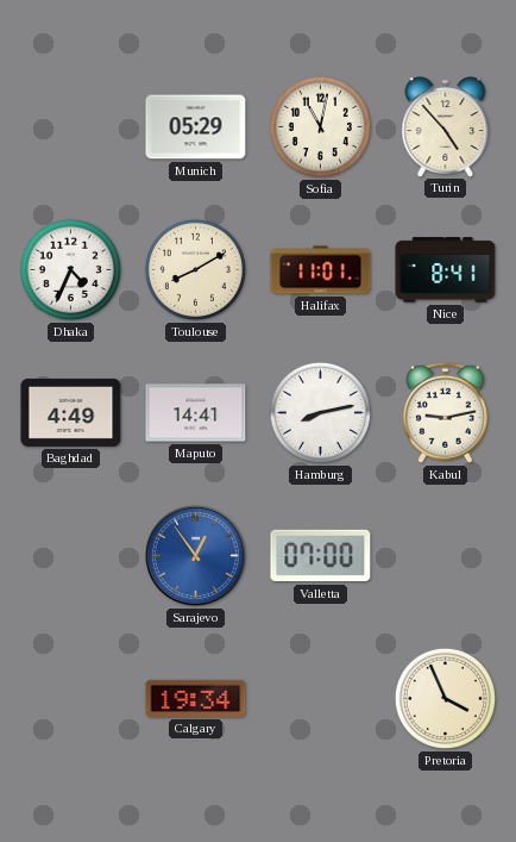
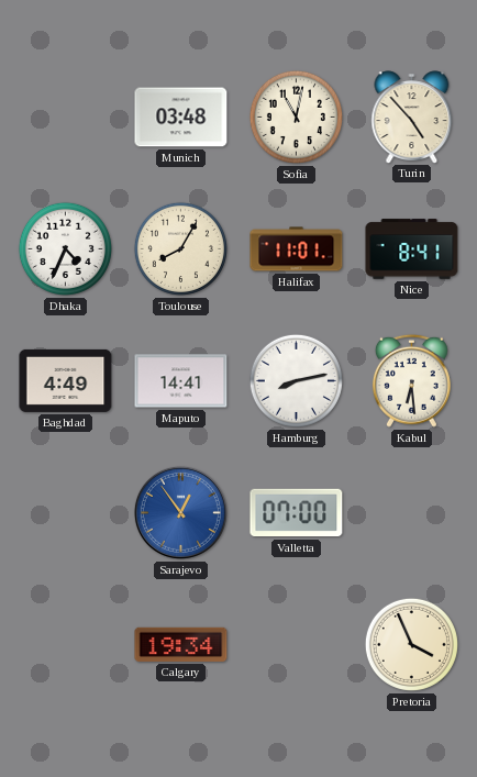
Munich: 05:29 -> 03:48 (181, 118)
Toulouse: 8:10 -> 8:05 (180, 248)
Kabul: 9:13 -> 6:29 (411, 380)
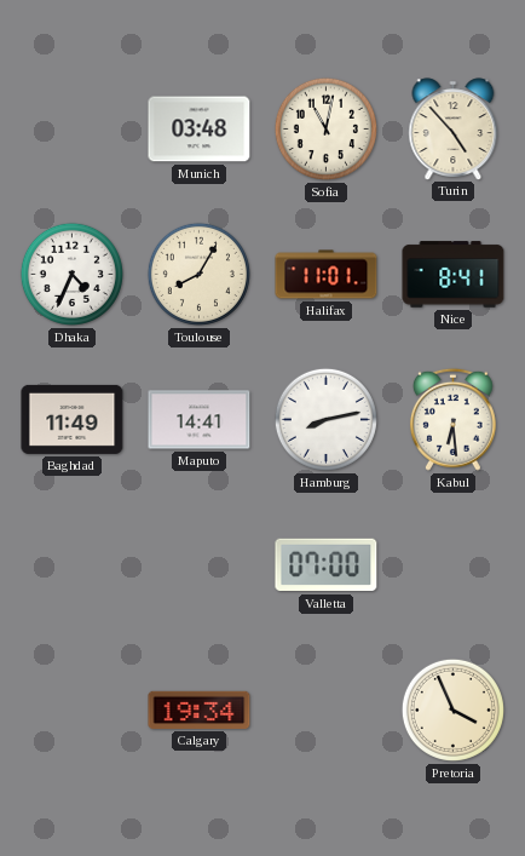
Baghdad: 4:49 -> 11:49 (73, 419)
Sarajevo: 12:54 -> none (180, 512)
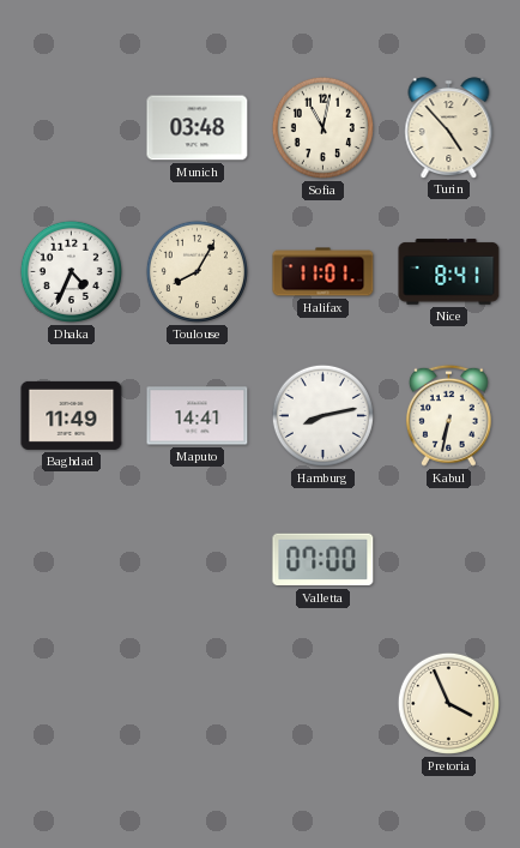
Kabul: 6:29 -> 6:32 (448, 415)
Calgary: 19:34 -> none (200, 709)
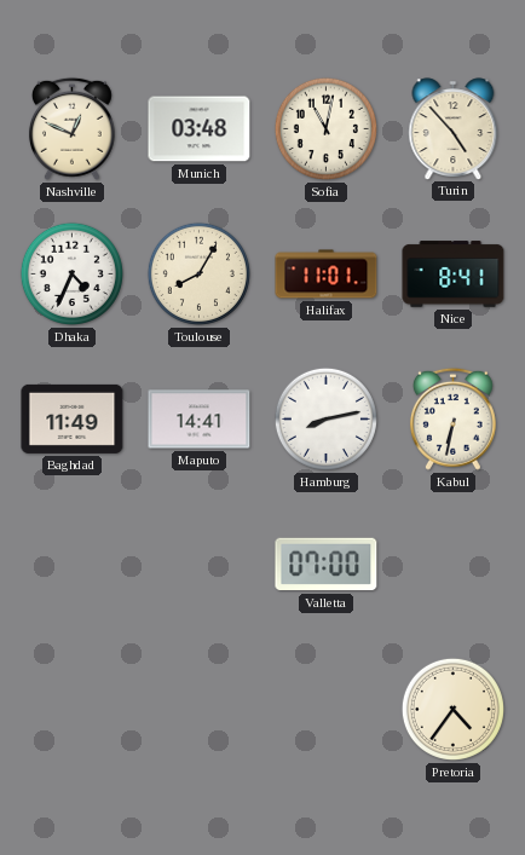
Nashville: none -> 12:49 (71, 128)
Pretoria: 3:56 -> 4:36 (452, 709)
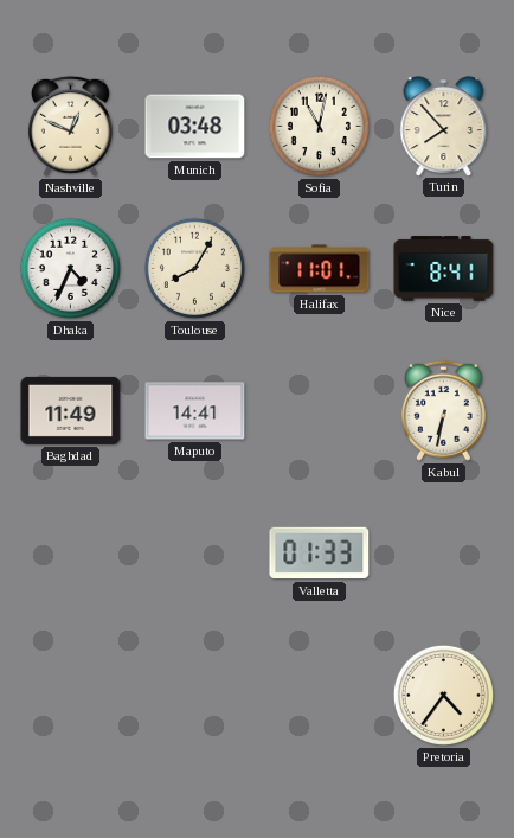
Turin: 4:53 -> 7:53 (444, 126)
Hamburg: 8:13 -> none (325, 418)
Valletta: 07:00 -> 01:33 (320, 554)
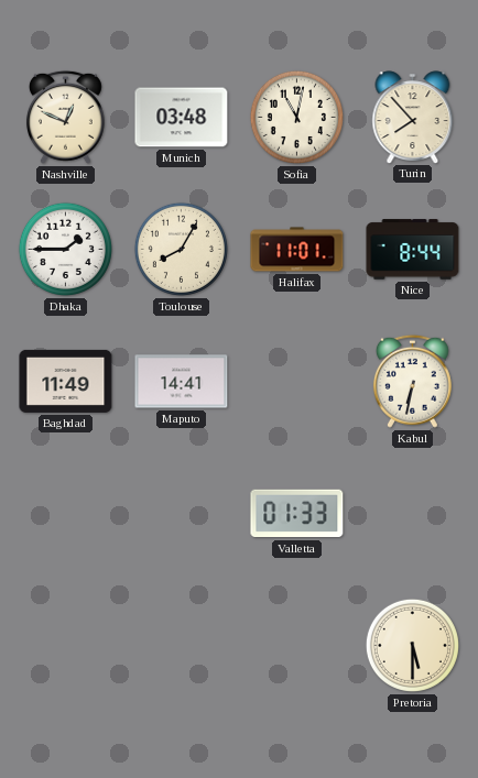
Dhaka: 4:34 -> 1:45 (65, 249)
Nice: 8:41 -> 8:44 (413, 250)
Pretoria: 4:36 -> 5:30 (412, 645)
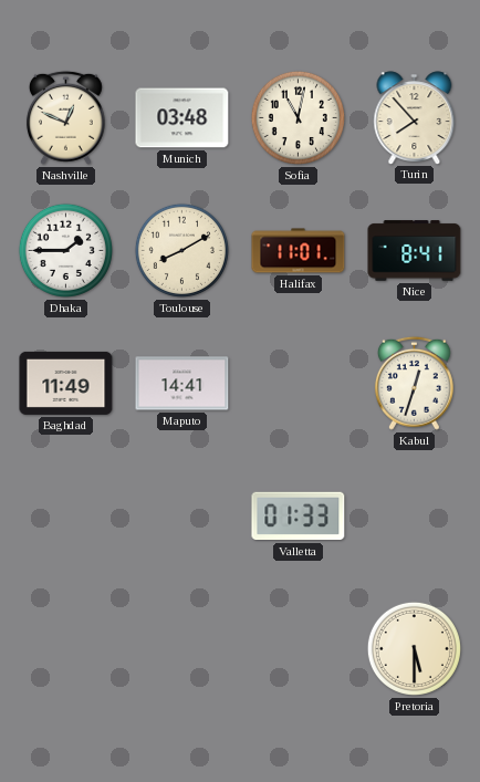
Toulouse: 8:05 -> 8:10 (181, 250)
Nice: 8:44 -> 8:41 (415, 251)
Kabul: 6:32 -> 12:33 (414, 383)
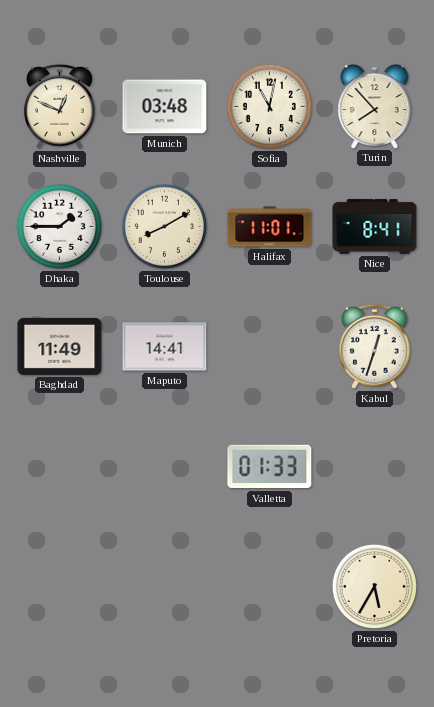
Pretoria: 5:30 -> 5:35 (374, 586)
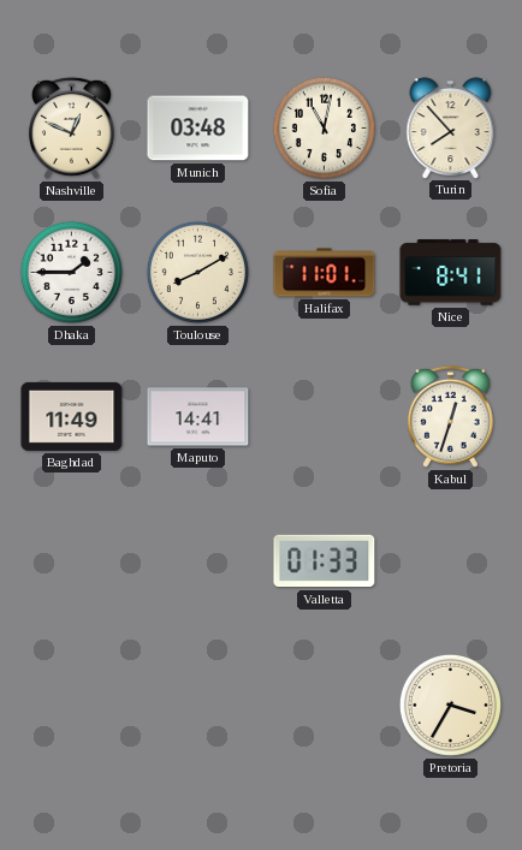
Pretoria: 5:35 -> 3:35 (450, 705)
